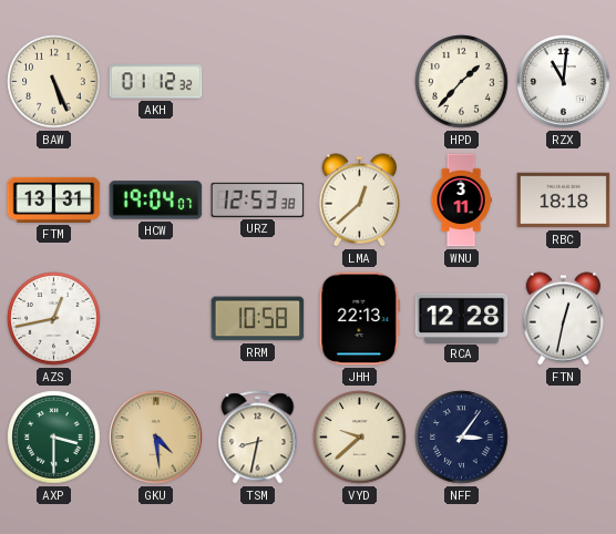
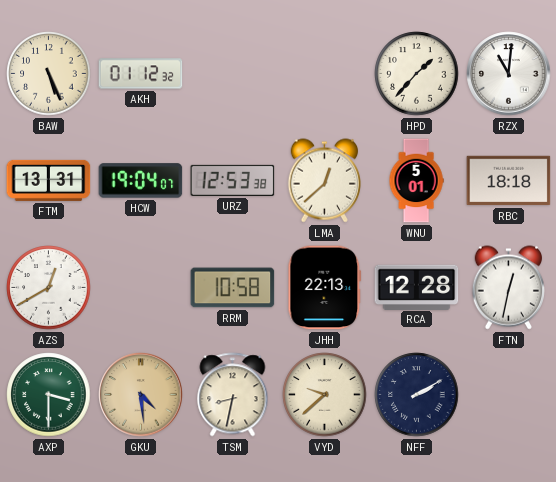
WNU: 3:11 -> 5:01 (416, 181)
AZS: 12:43 -> 12:40 (49, 288)
NFF: 3:06 -> 2:10 (417, 395)
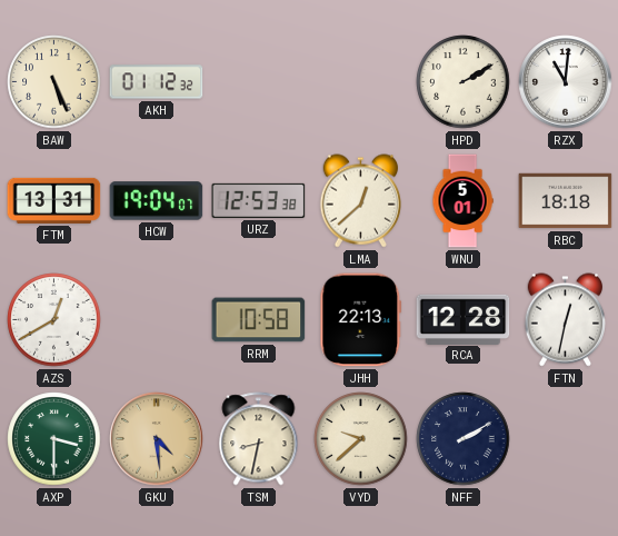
HPD: 1:37 -> 2:10 (463, 82)
